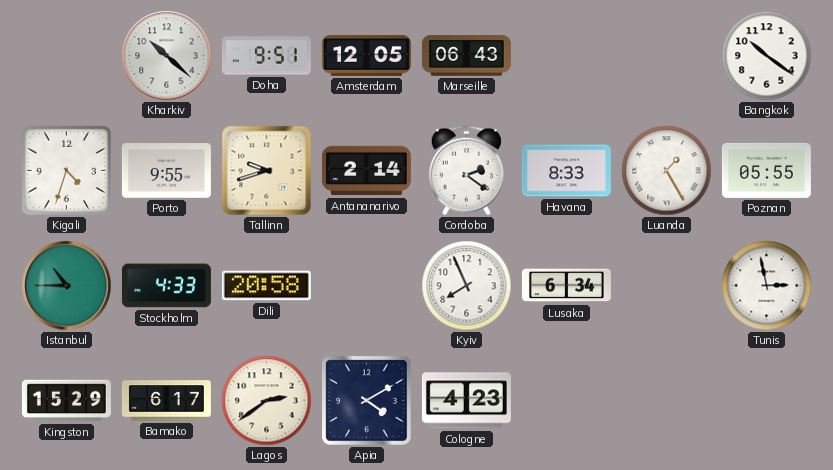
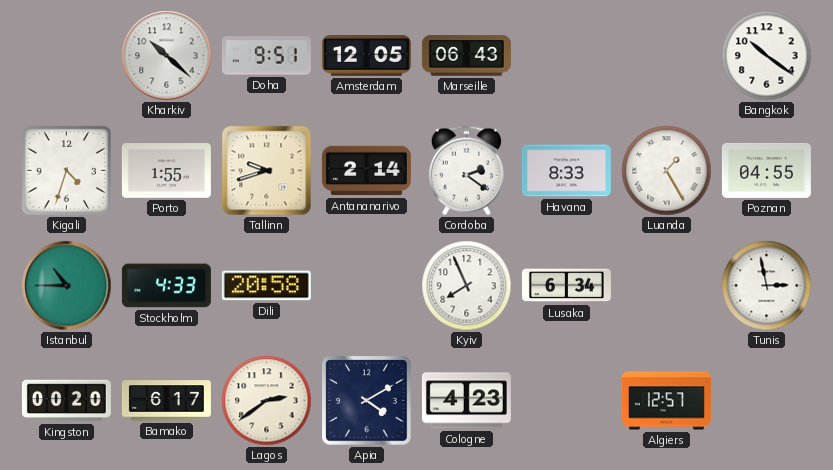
Porto: 9:55 -> 1:55 (166, 171)
Poznan: 05:55 -> 04:55 (766, 170)
Kingston: 15:29 -> 00:20 (66, 401)
Algiers: none -> 12:57 (666, 401)
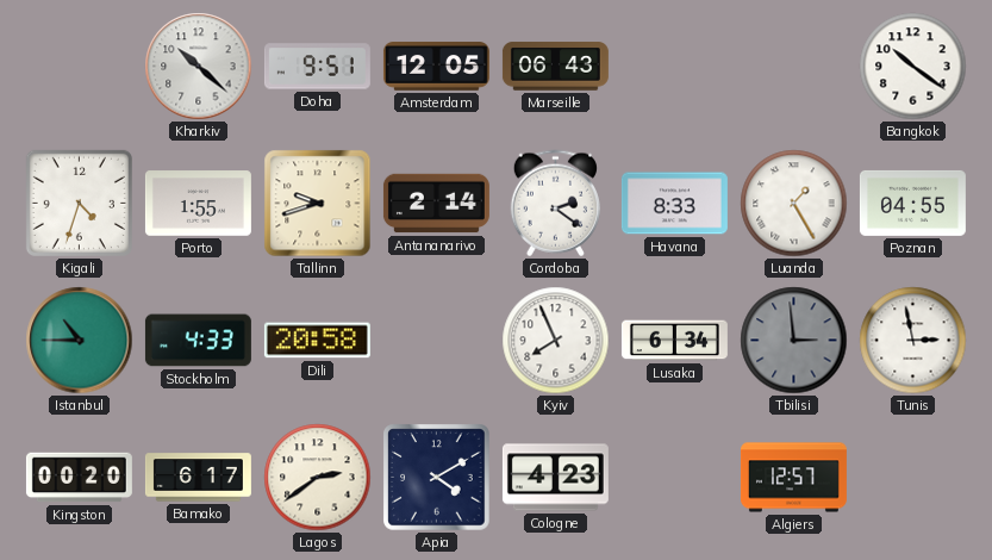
Tbilisi: none -> 2:59 (794, 341)
